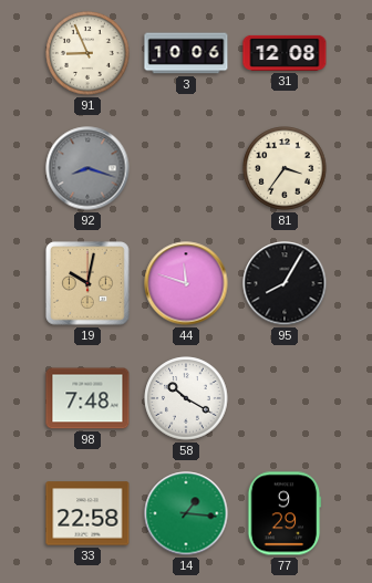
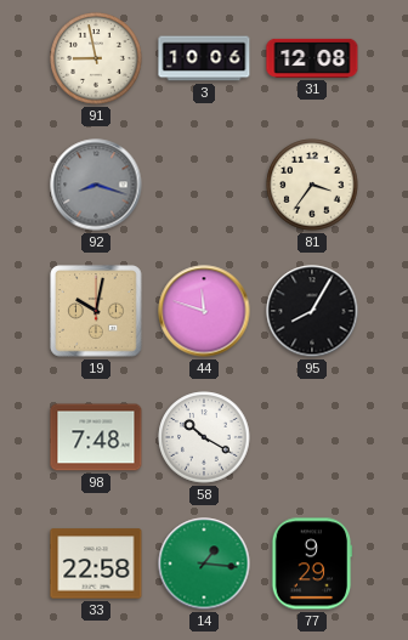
91: 8:56 -> 8:58 (96, 58)
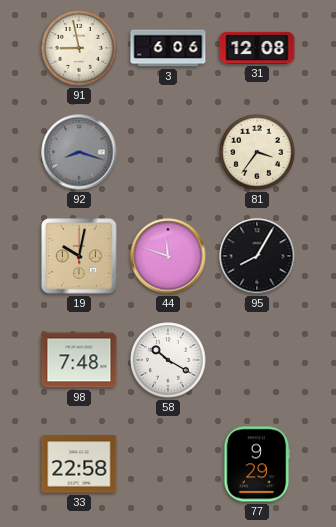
3: 10:06 -> 6:06 (168, 48)
14: 1:16 -> none (204, 563)
